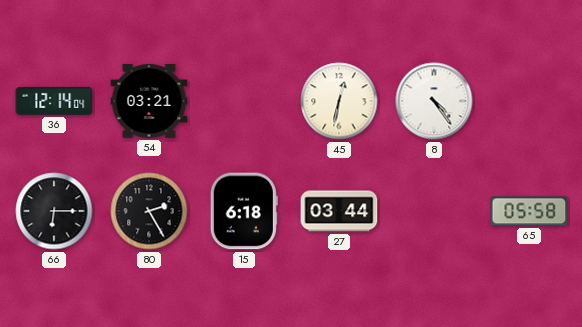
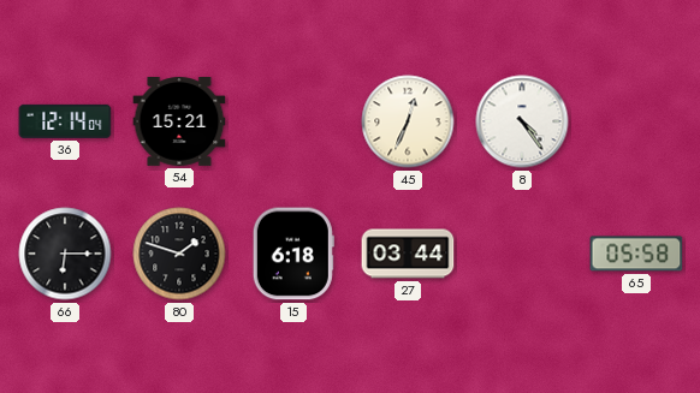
54: 03:21 -> 15:21 (179, 123)
45: 12:32 -> 12:34 (408, 121)
80: 2:25 -> 1:48 (179, 254)
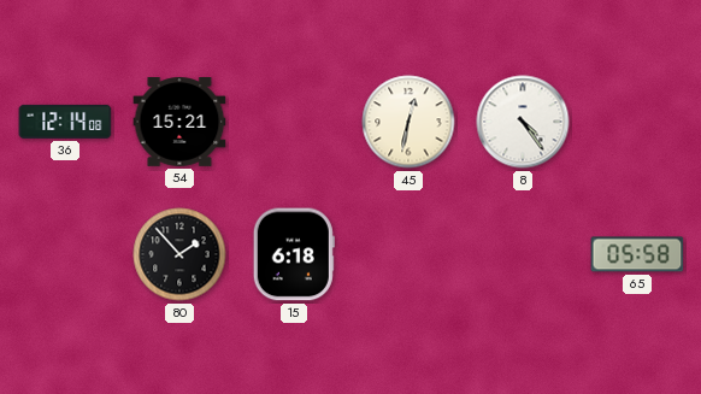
36: 12:14:04 -> 12:14:08 (65, 122)
45: 12:34 -> 12:32 (408, 122)
66: 6:15 -> none (65, 254)
80: 1:48 -> 1:53 (179, 254)
27: 03:44 -> none (408, 254)
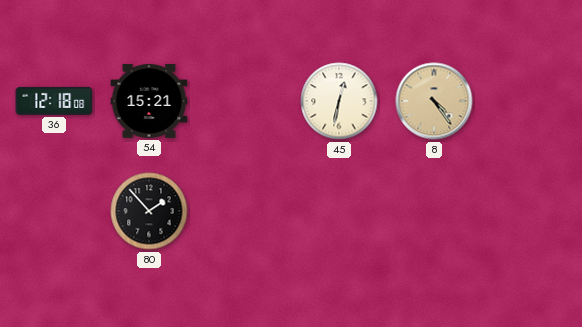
36: 12:14 -> 12:18 (54, 101)
8 dial: white -> champagne (434, 101)
15: 6:18 -> none (294, 254)
65: 05:58 -> none (637, 254)
